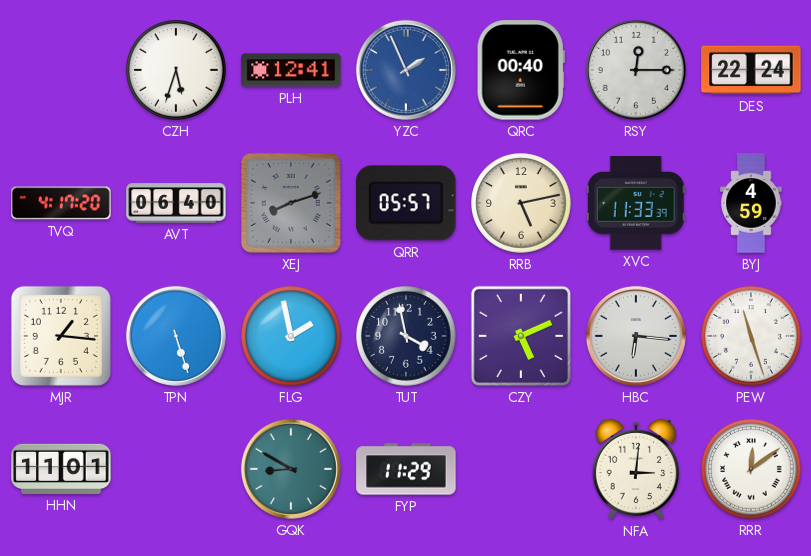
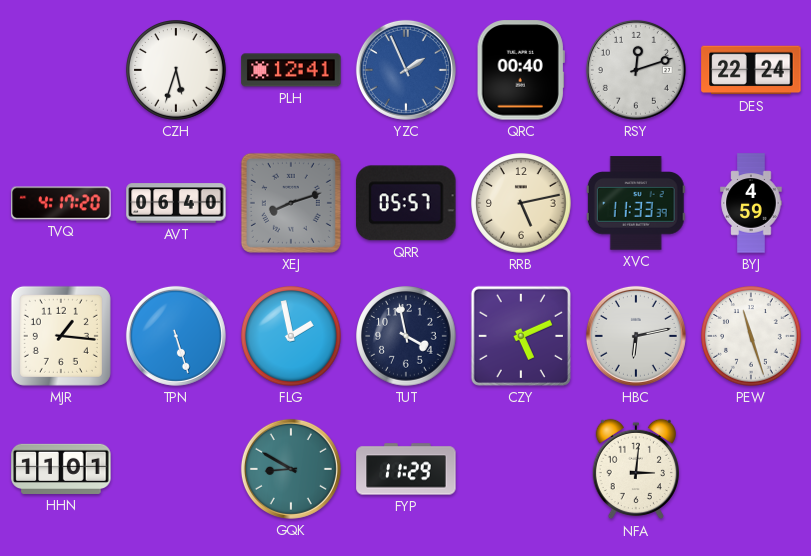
RSY: 12:15 -> 12:12 (636, 70)
HBC: 6:16 -> 6:13 (636, 336)
RRR: 12:09 -> none (751, 469)
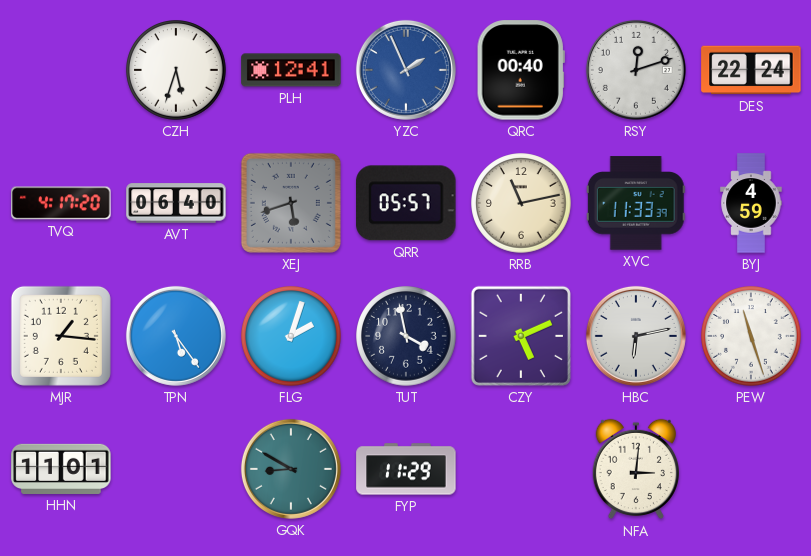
XEJ: 8:12 -> 5:42 (291, 203)
RRB: 5:13 -> 11:13 (521, 203)
TPN: 5:27 -> 5:24 (176, 336)
FLG: 1:58 -> 2:03 (291, 336)
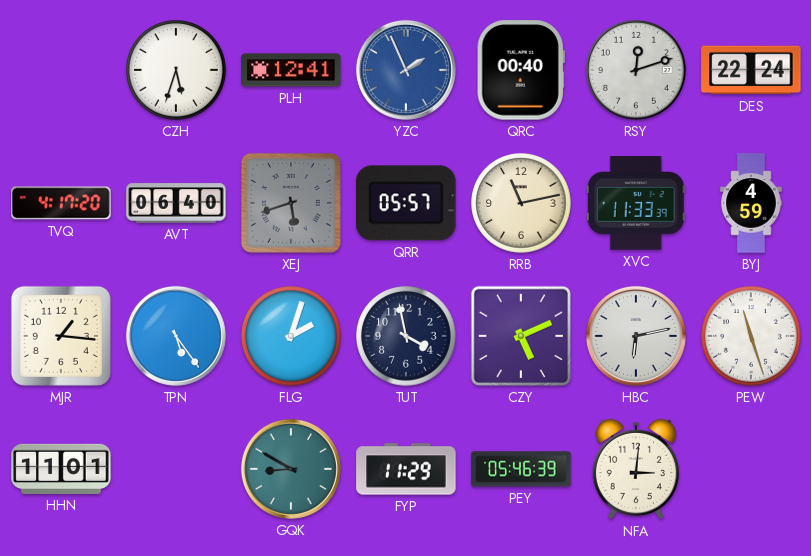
PEY: none -> 05:46 (521, 469)
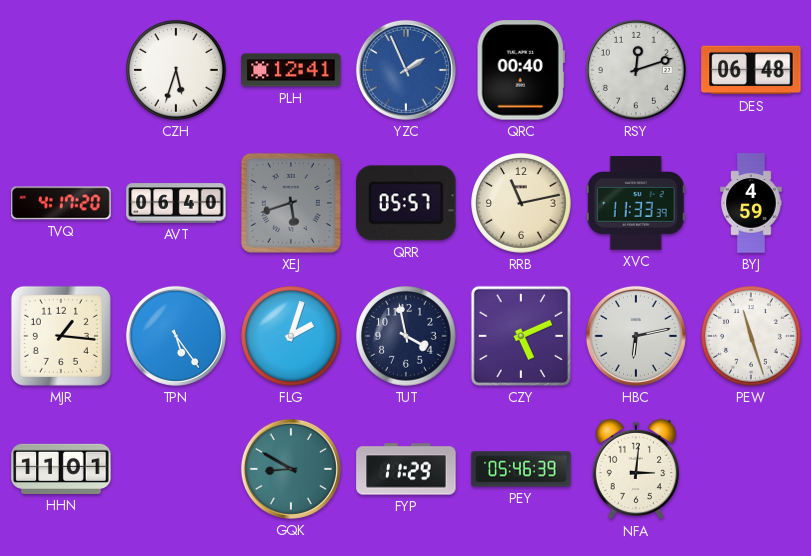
DES: 22:24 -> 06:48 (751, 70)
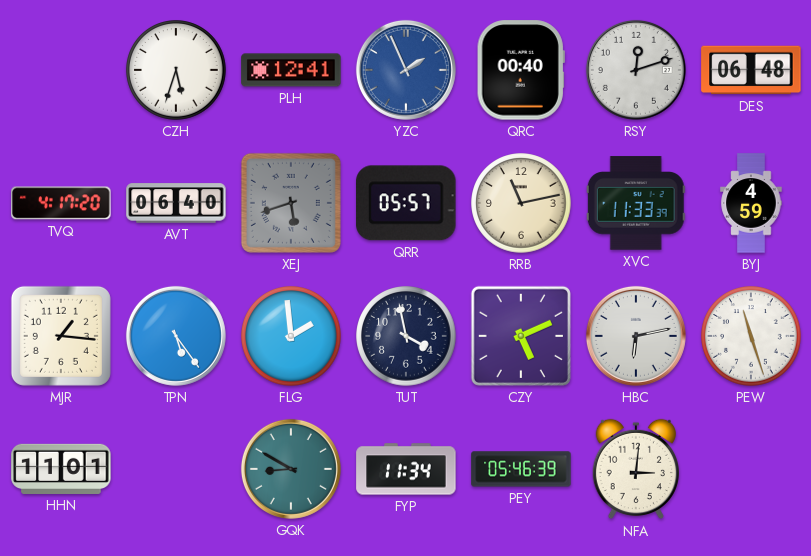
FLG: 2:03 -> 1:59 (291, 336)
FYP: 11:29 -> 11:34 (406, 469)
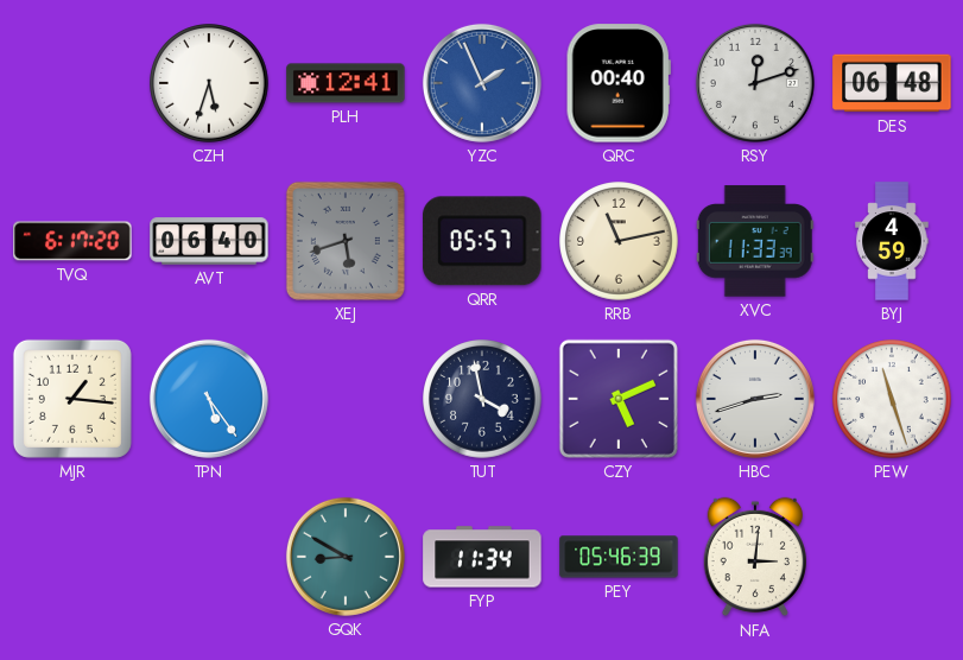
TVQ: 4:17 -> 6:17 (72, 241)
FLG: 1:59 -> none (291, 336)
HBC: 6:13 -> 2:42 (755, 399)
HHN: 11:01 -> none (61, 469)
